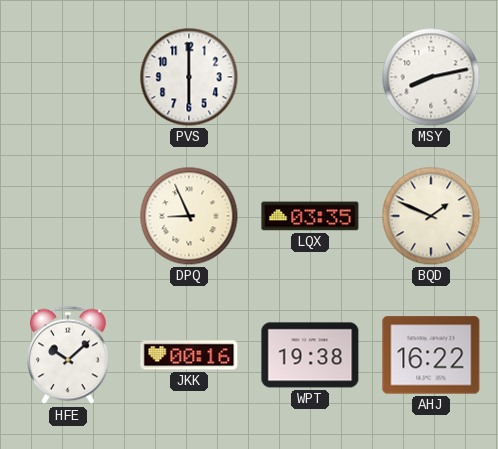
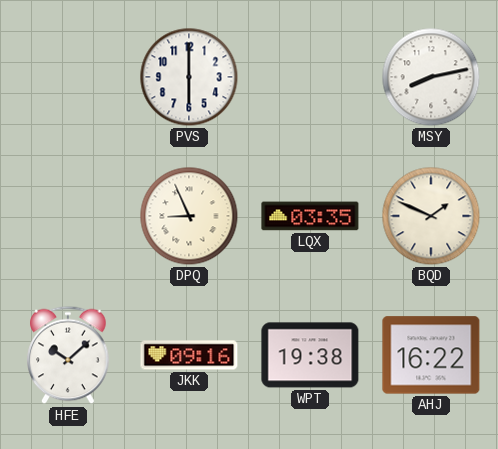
JKK: 00:16 -> 09:16 (189, 355)
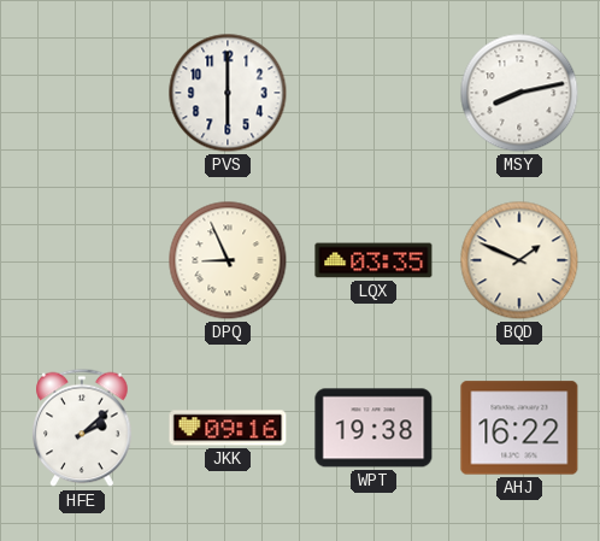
HFE: 10:08 -> 2:08 (82, 428)
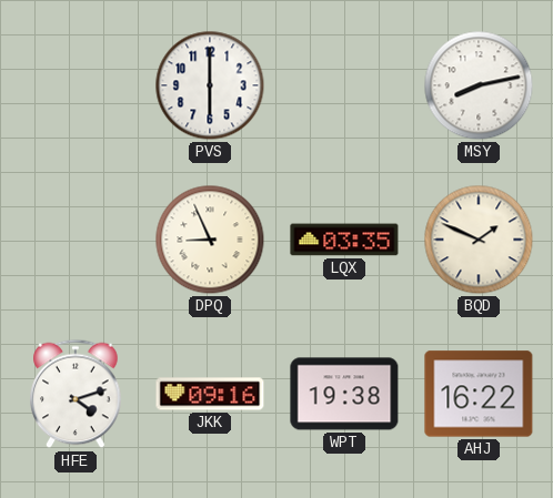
HFE: 2:08 -> 4:12 (76, 394)
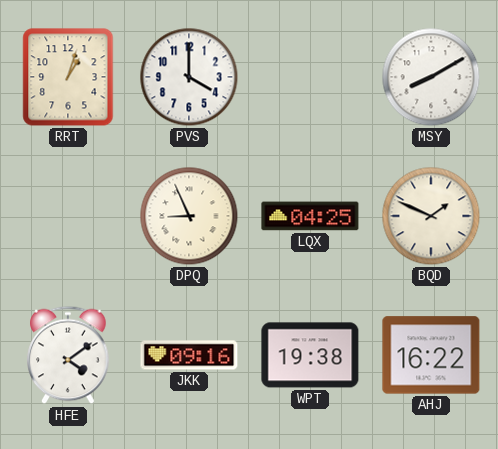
RRT: none -> 1:03 (68, 77)
PVS: 6:00 -> 4:00 (189, 77)
MSY: 8:13 -> 8:10 (431, 77)
LQX: 03:35 -> 04:25 (310, 216)
HFE: 4:12 -> 4:09 (68, 355)
